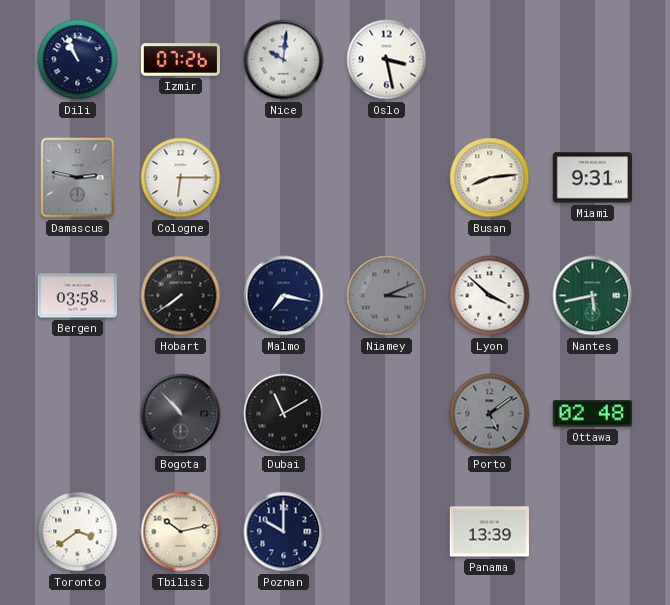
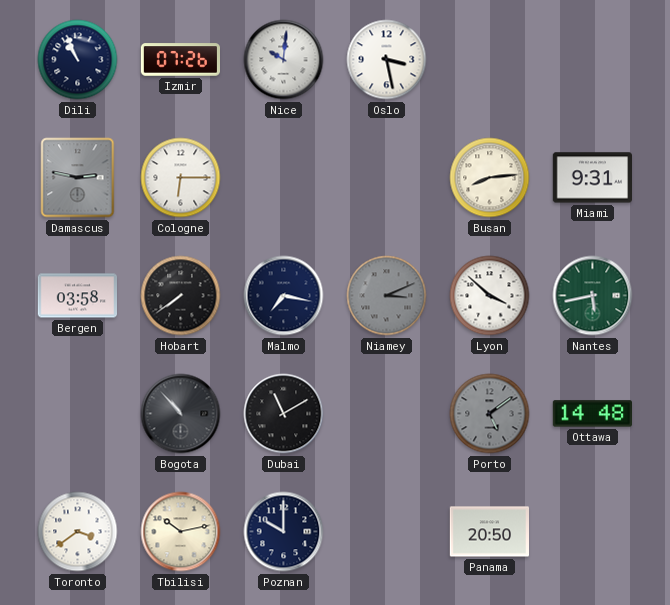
Ottawa: 02:48 -> 14:48 (592, 414)
Panama: 13:39 -> 20:50 (489, 532)
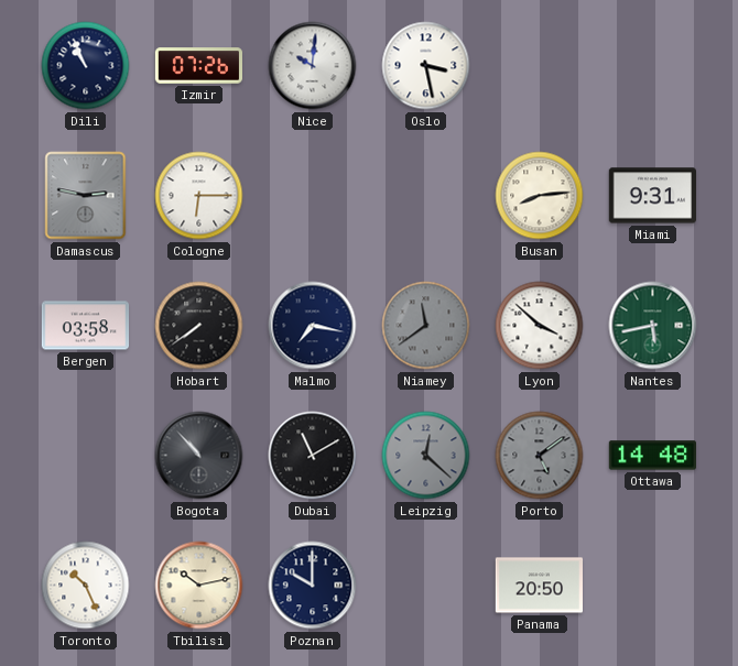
Niamey: 3:11 -> 11:39 (426, 326)
Leipzig: none -> 12:22 (426, 456)
Toronto: 3:39 -> 10:26 (86, 586)
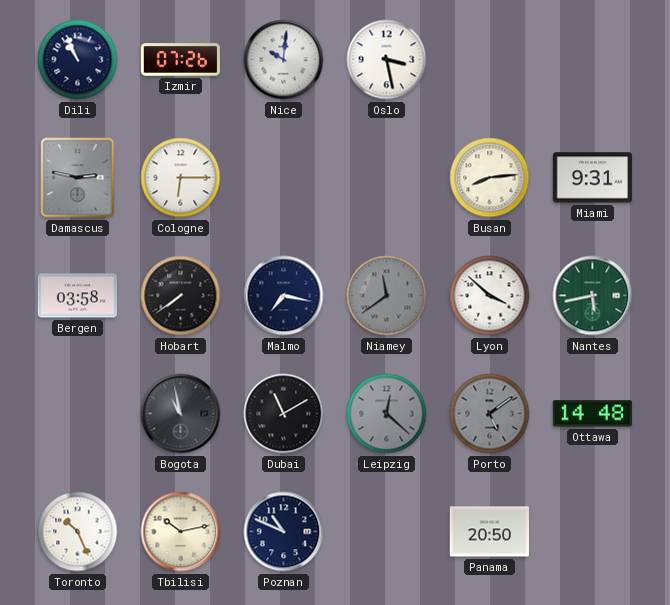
Bogota: 10:53 -> 10:58 (181, 414)
Poznan: 10:00 -> 10:49 (284, 532)
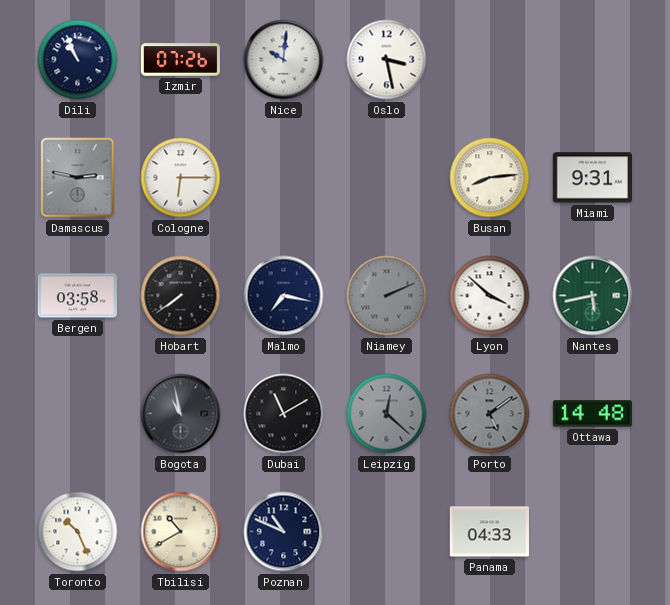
Niamey: 11:39 -> 2:11 (387, 296)
Tbilisi: 10:13 -> 10:40 (181, 532)
Panama: 20:50 -> 04:33 (489, 532)
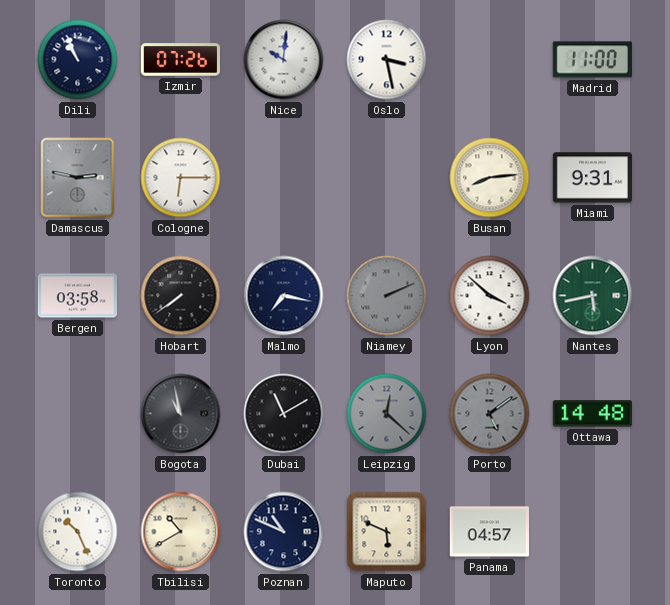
Madrid: none -> 11:00 (592, 60)
Maputo: none -> 5:49 (387, 532)
Panama: 04:33 -> 04:57 (489, 532)
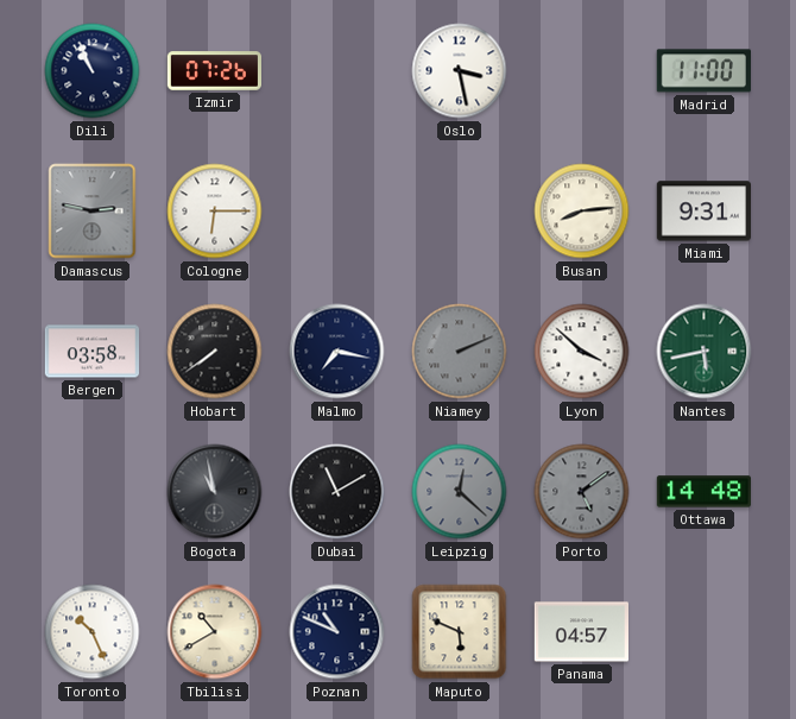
Nice: 10:01 -> none (284, 60)
